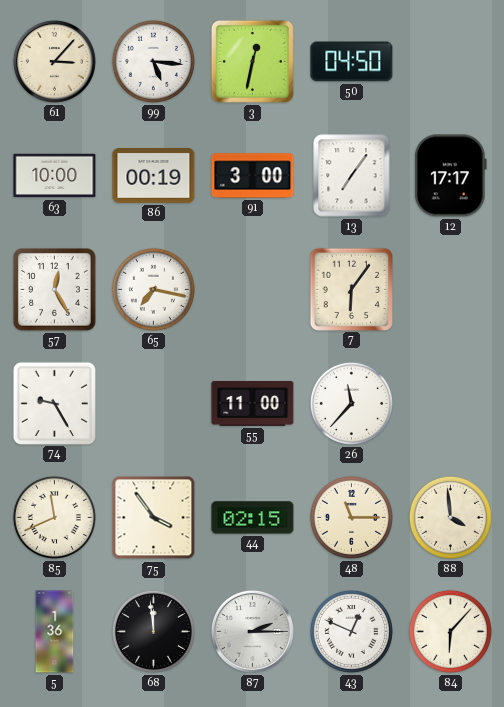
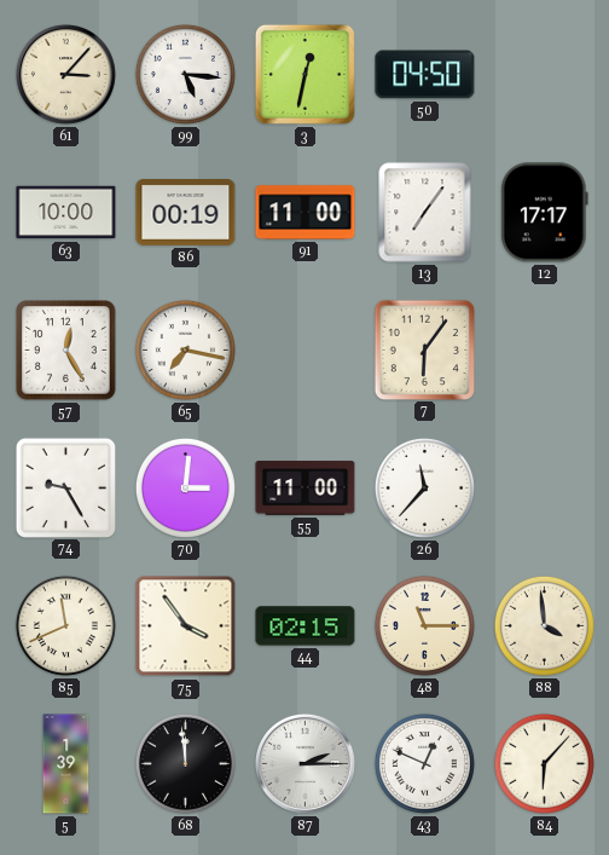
91: 3:00 -> 11:00 (306, 213)
70: none -> 3:01 (185, 487)
5: 1:36 -> 1:39 (66, 764)
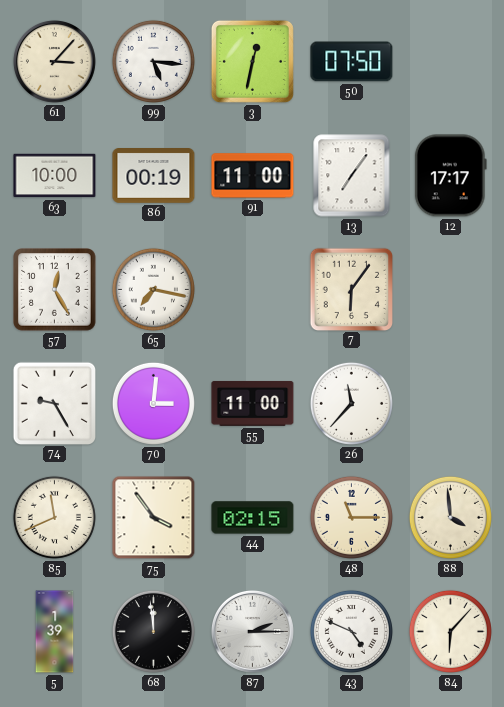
50: 04:50 -> 07:50 (352, 62)
43: 12:49 -> 4:49 (351, 631)
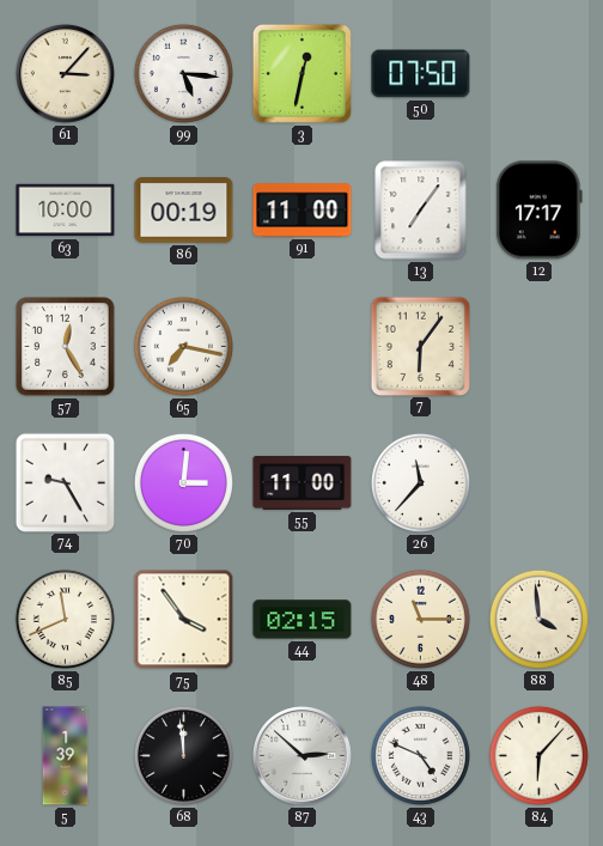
87: 2:15 -> 2:52 (301, 755)
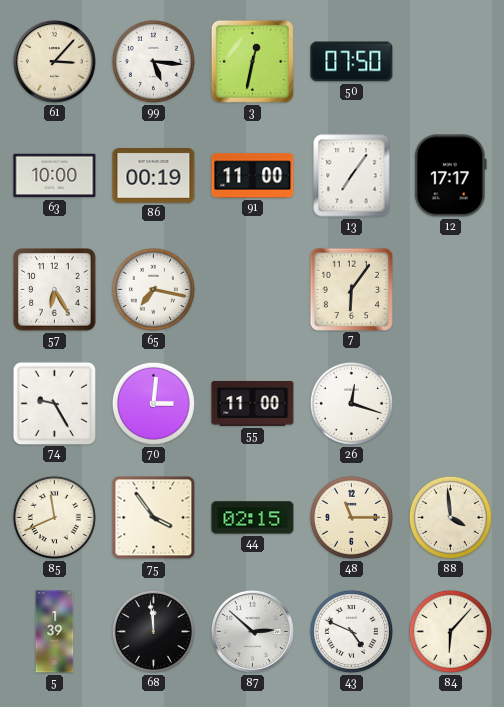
57: 12:25 -> 6:25 (55, 290)
26: 11:37 -> 12:18 (351, 403)
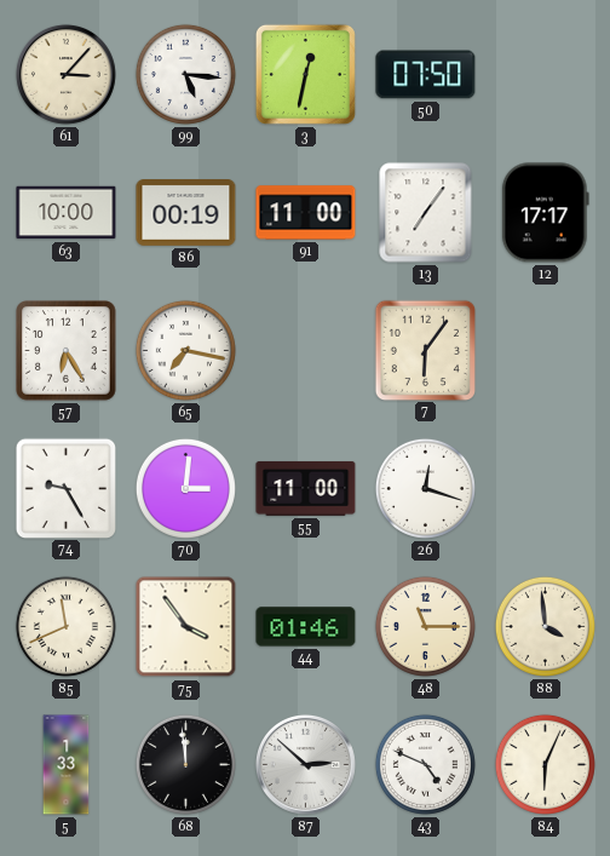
44: 02:15 -> 01:46 (306, 627)
5: 1:39 -> 1:33 (67, 765)
84: 6:07 -> 6:04 (545, 764)
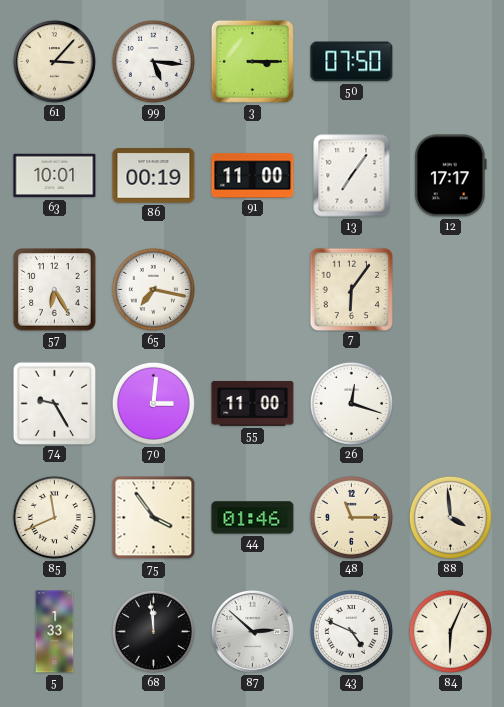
3: 12:32 -> 3:15 (252, 61)
63: 10:00 -> 10:01 (55, 176)
